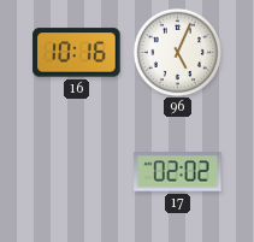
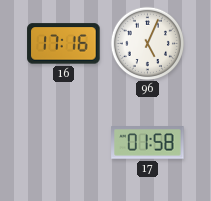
16: 10:16 -> 17:16 (64, 44)
17: 02:02 -> 01:58 (148, 143)
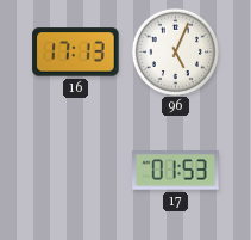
16: 17:16 -> 17:13 (76, 53)
17: 01:58 -> 01:53 (176, 171)
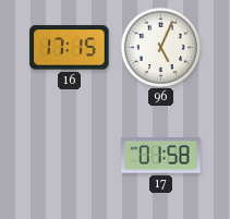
16: 17:13 -> 17:15 (70, 48)
17: 01:53 -> 01:58 (161, 156)
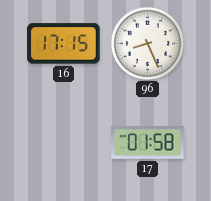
96: 5:04 -> 8:26 (147, 43)
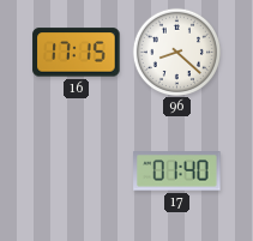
96: 8:26 -> 8:22 (176, 52)
17: 01:58 -> 01:40 (177, 171)
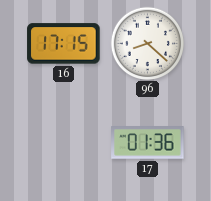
17: 01:40 -> 01:36 (148, 143)
